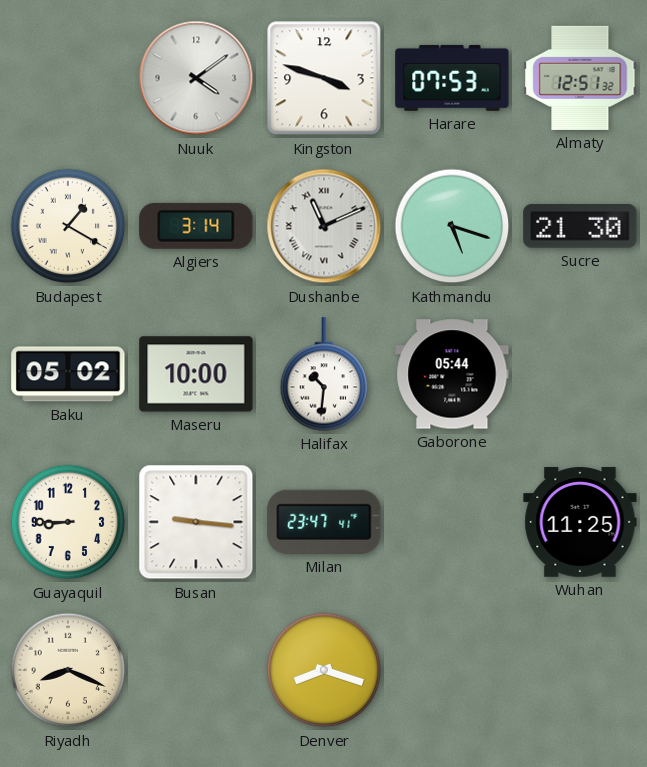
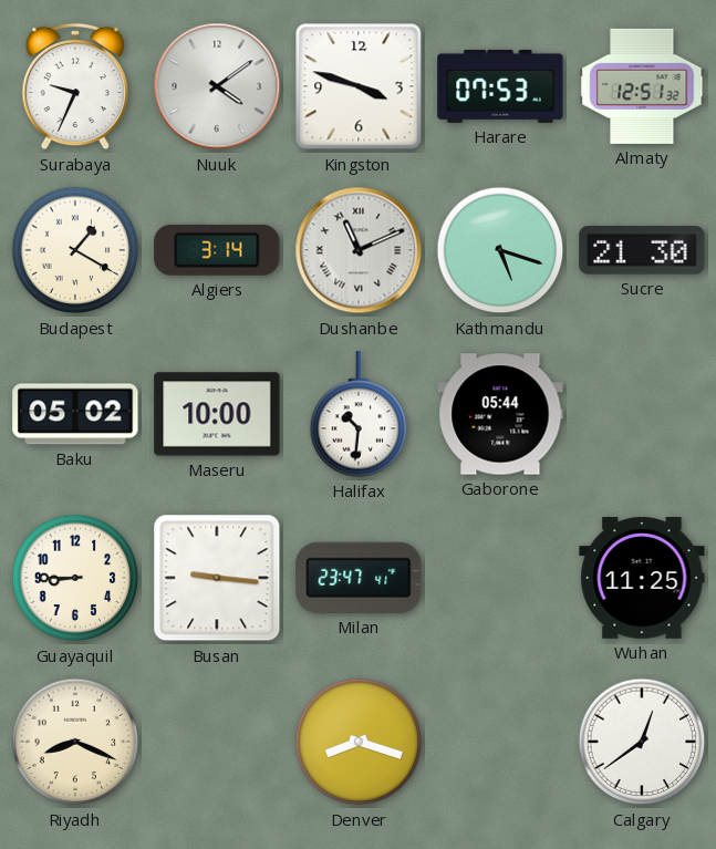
Surabaya: none -> 9:34 (74, 86)
Calgary: none -> 12:39 (642, 742)
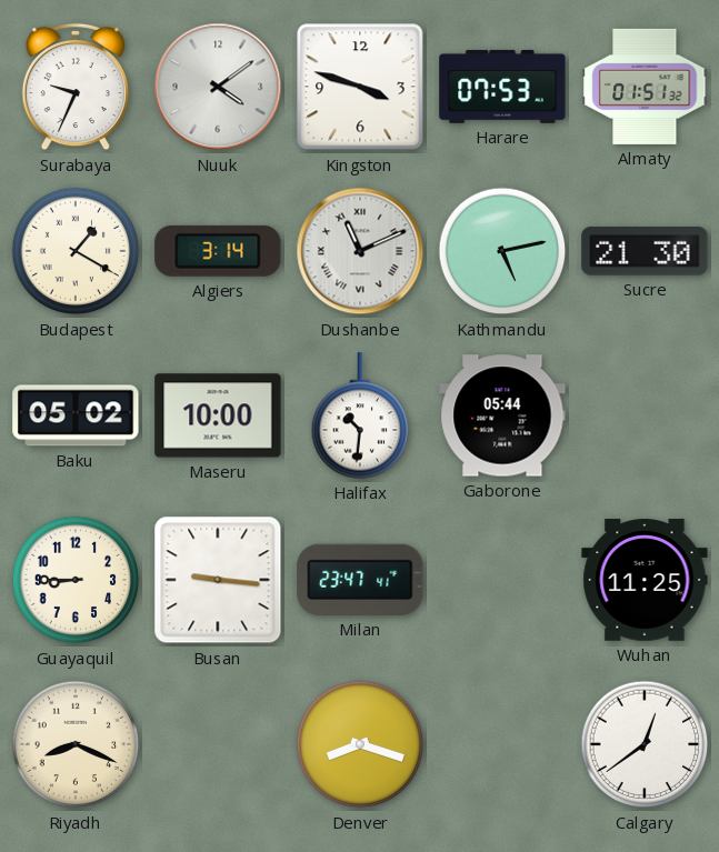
Almaty: 12:51 -> 01:51 (645, 87)
Kathmandu: 5:18 -> 5:13 (502, 251)
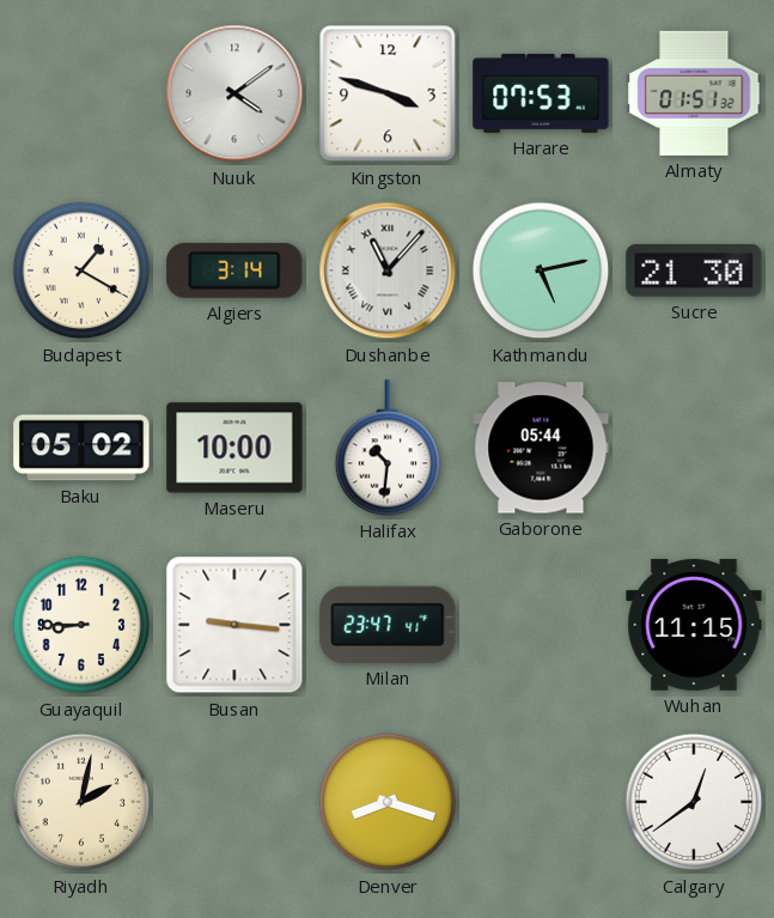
Surabaya: 9:34 -> none (74, 87)
Dushanbe: 11:11 -> 11:07 (388, 270)
Wuhan: 11:25 -> 11:15 (694, 625)
Riyadh: 8:19 -> 2:02 (81, 802)
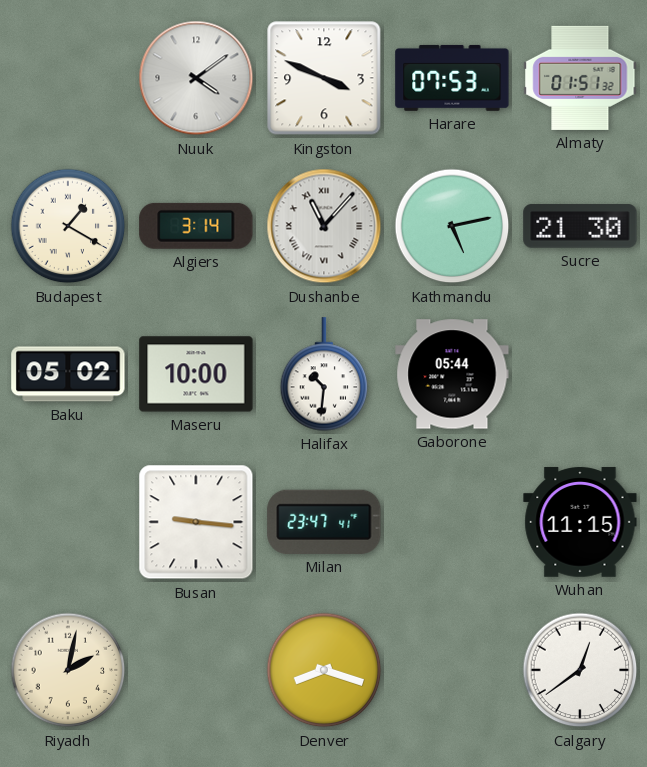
Kingston: 3:48 -> 3:49 (324, 78)
Guayaquil: 8:45 -> none (81, 625)
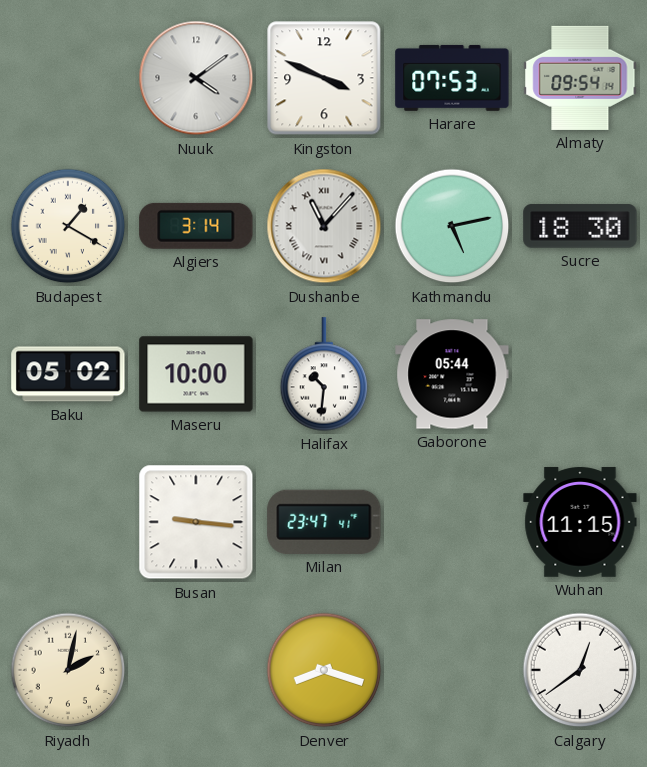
Almaty: 01:51 -> 09:54 (580, 78)
Sucre: 21:30 -> 18:30 (580, 226)
